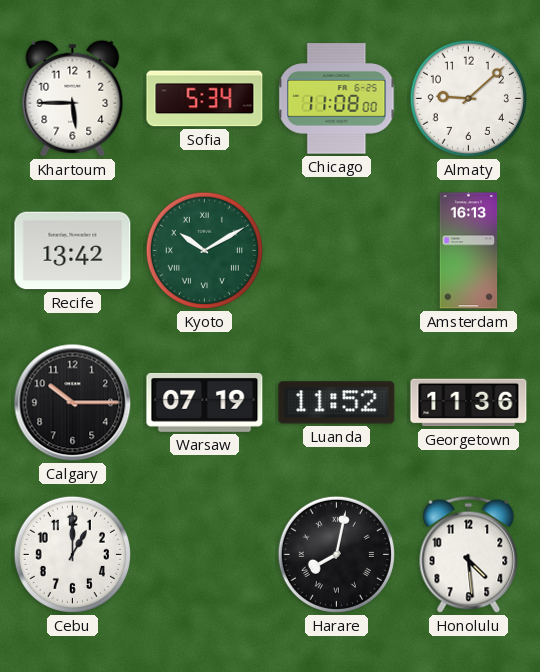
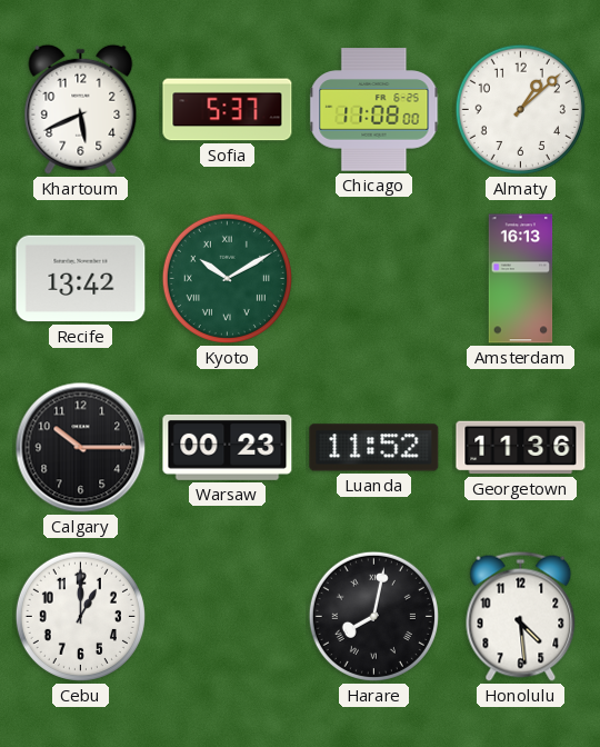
Khartoum: 5:45 -> 5:41 (81, 109)
Sofia: 5:34 -> 5:37 (228, 110)
Almaty: 9:08 -> 1:08 (520, 109)
Warsaw: 07:19 -> 00:23 (228, 447)
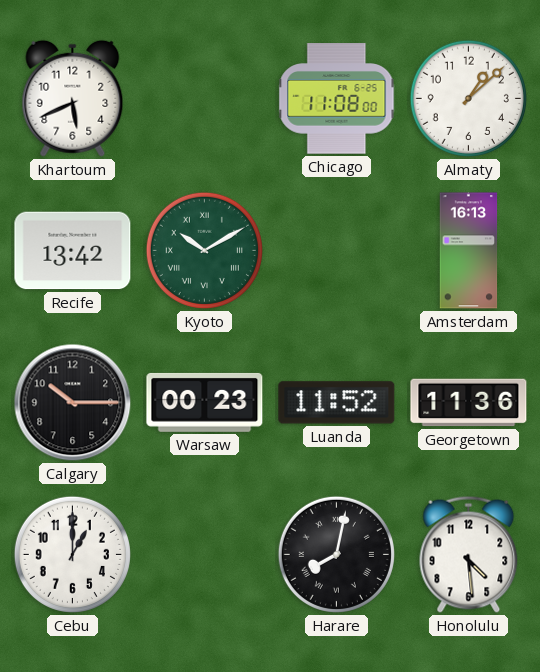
Sofia: 5:37 -> none (228, 110)
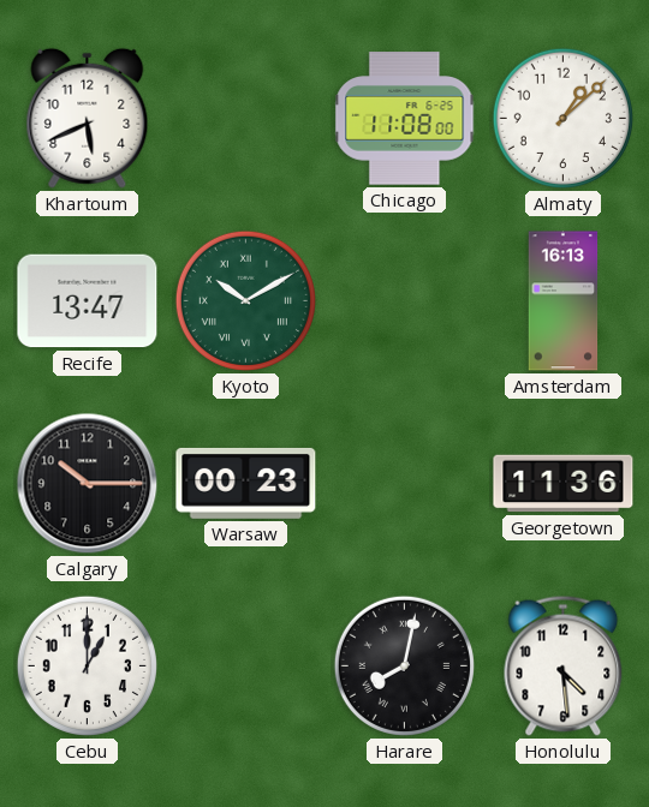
Recife: 13:42 -> 13:47 (88, 301)
Luanda: 11:52 -> none (337, 403)
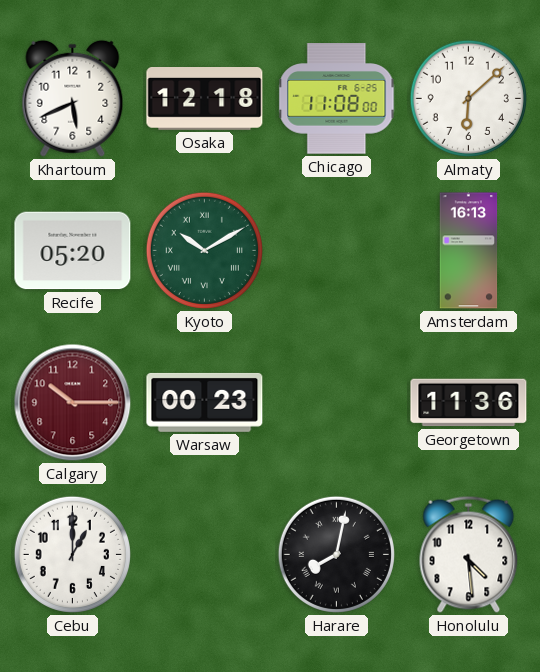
Osaka: none -> 12:18 (205, 99)
Almaty: 1:08 -> 6:08 (468, 98)
Recife: 13:47 -> 05:20 (73, 251)
Calgary dial: black -> burgundy (73, 403)
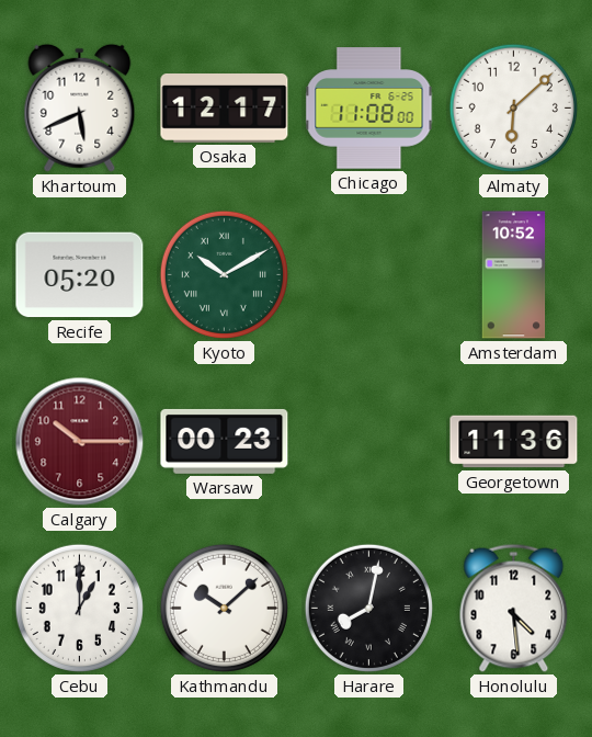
Osaka: 12:18 -> 12:17 (225, 109)
Amsterdam: 16:13 -> 10:52 (514, 275)
Kathmandu: none -> 10:08 (224, 608)
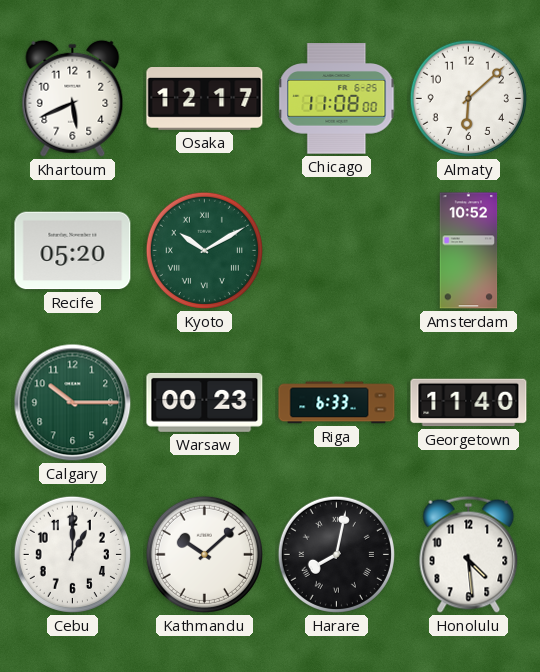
Calgary dial: burgundy -> green (73, 403)
Riga: none -> 6:33 (337, 403)
Georgetown: 11:36 -> 11:40 (469, 403)
